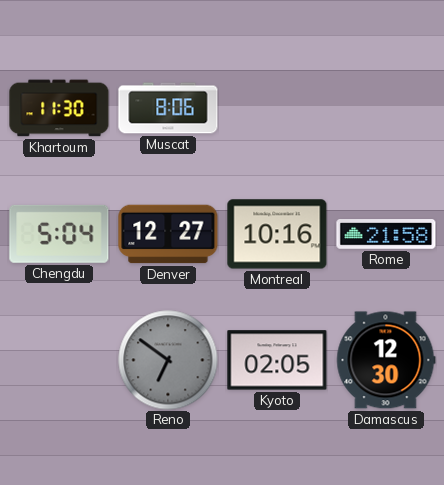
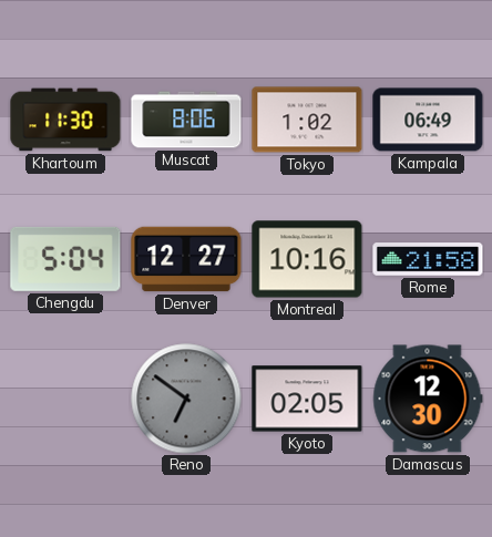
Tokyo: none -> 1:02 (307, 120)
Kampala: none -> 06:49 (428, 120)
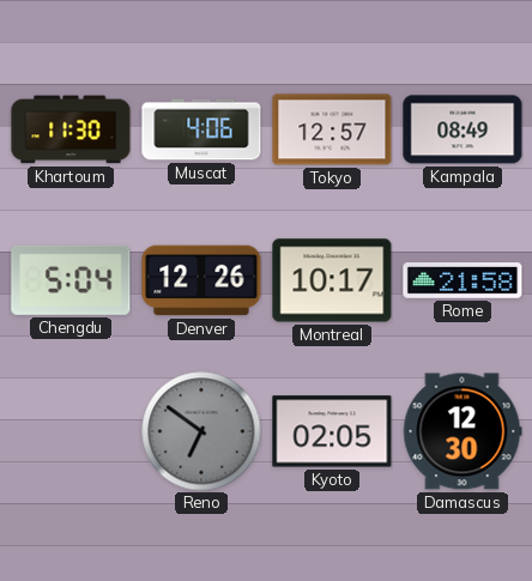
Muscat: 8:06 -> 4:06 (201, 129)
Tokyo: 1:02 -> 12:57 (332, 129)
Kampala: 06:49 -> 08:49 (463, 129)
Denver: 12:27 -> 12:26 (201, 280)
Montreal: 10:16 -> 10:17 (332, 280)
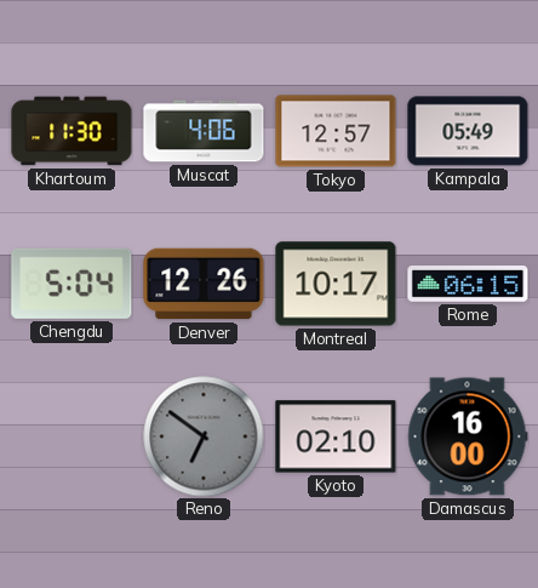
Kampala: 08:49 -> 05:49 (468, 131)
Rome: 21:58 -> 06:15 (468, 284)
Kyoto: 02:05 -> 02:10 (336, 436)
Damascus: 12:30 -> 16:00 (468, 436)
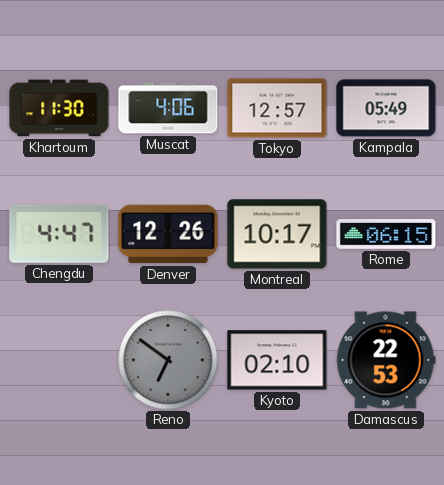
Chengdu: 5:04 -> 4:47 (59, 234)
Damascus: 16:00 -> 22:53 (386, 360)
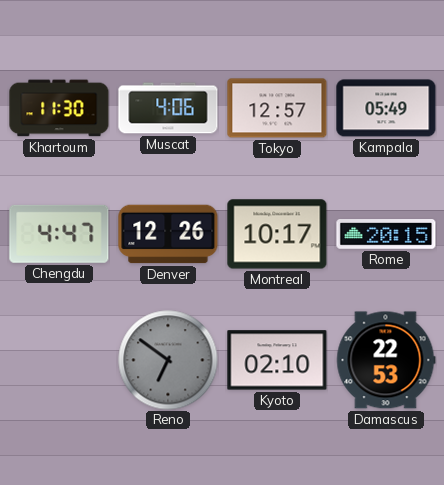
Rome: 06:15 -> 20:15 (386, 234)
